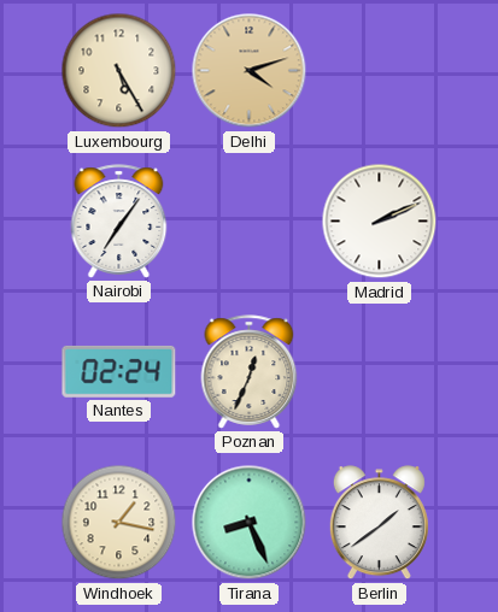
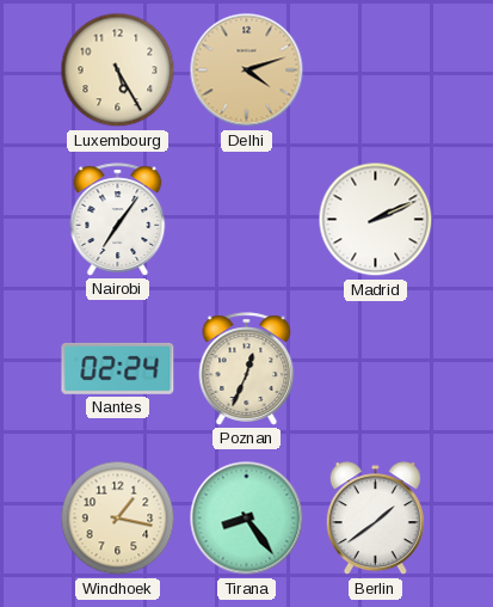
Tirana: 8:26 -> 8:24 (247, 519)
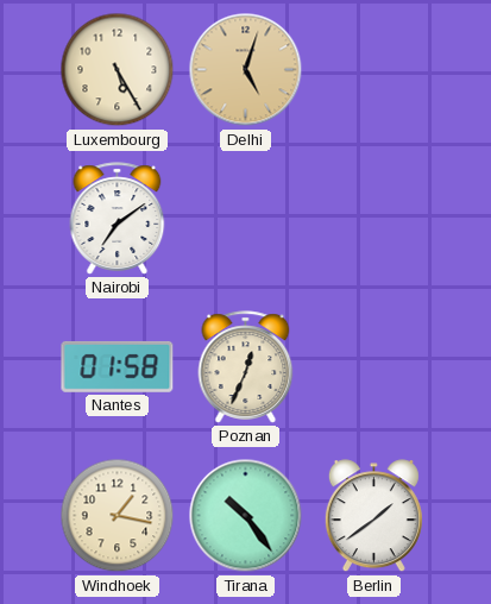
Delhi: 4:12 -> 5:03 (246, 70)
Nairobi: 7:06 -> 7:09 (118, 219)
Madrid: 2:11 -> none (376, 220)
Nantes: 02:24 -> 01:58 (118, 366)
Tirana: 8:24 -> 10:24 (246, 516)
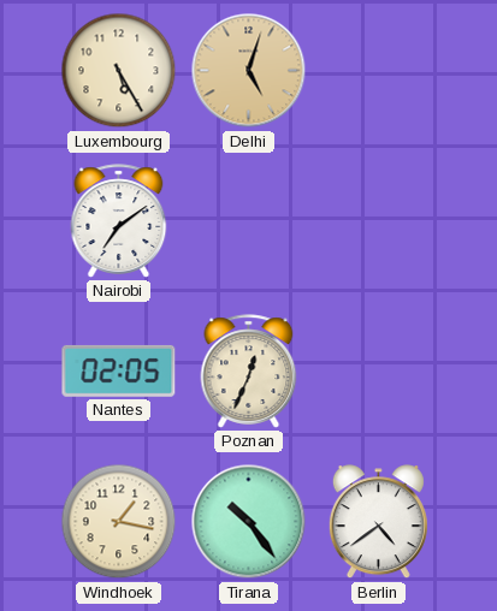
Nantes: 01:58 -> 02:05 (119, 370)
Berlin: 1:39 -> 4:39 (378, 522)
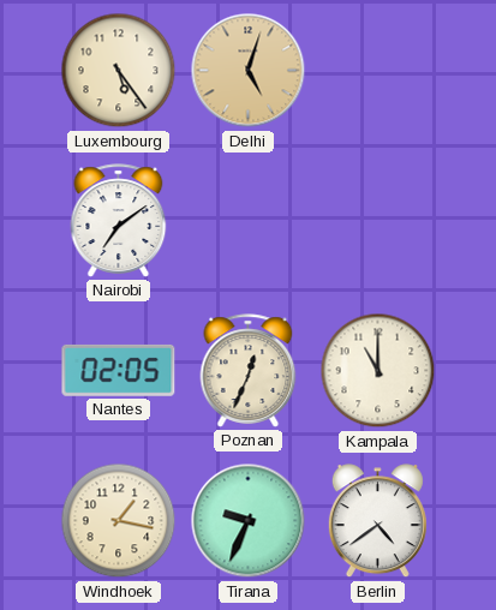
Luxembourg: 5:25 -> 5:24 (119, 71)
Kampala: none -> 11:00 (378, 371)
Tirana: 10:24 -> 9:34 (249, 521)
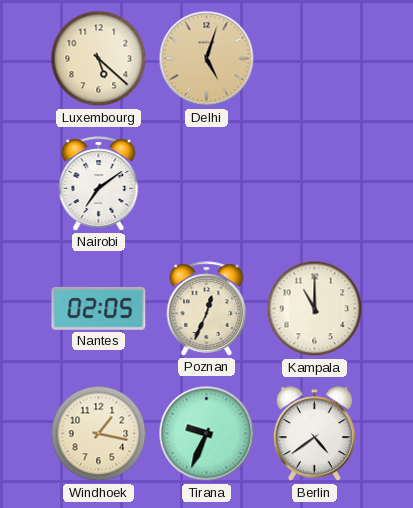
Luxembourg: 5:24 -> 5:22 (99, 59)
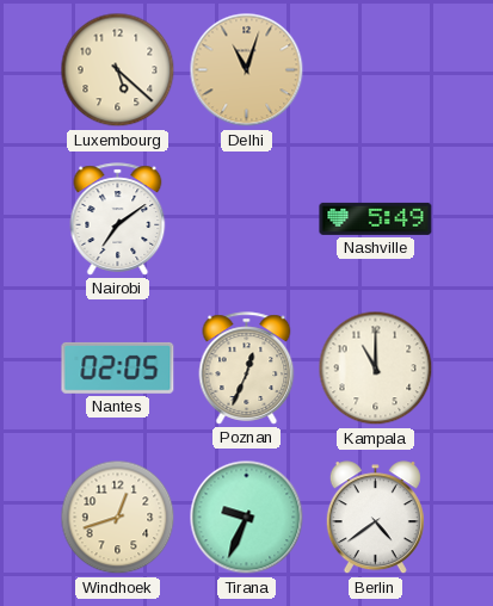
Delhi: 5:03 -> 11:03 (247, 70)
Nashville: none -> 5:49 (376, 218)
Windhoek: 1:17 -> 12:42 (118, 518)
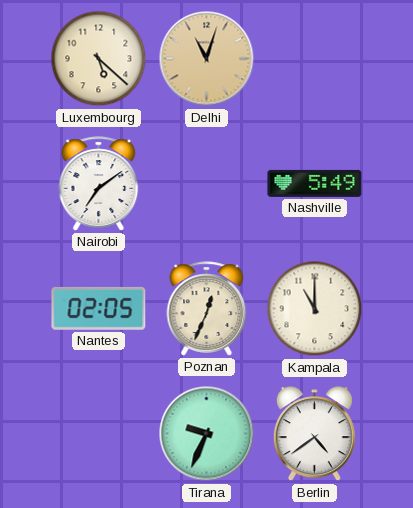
Windhoek: 12:42 -> none (118, 518)
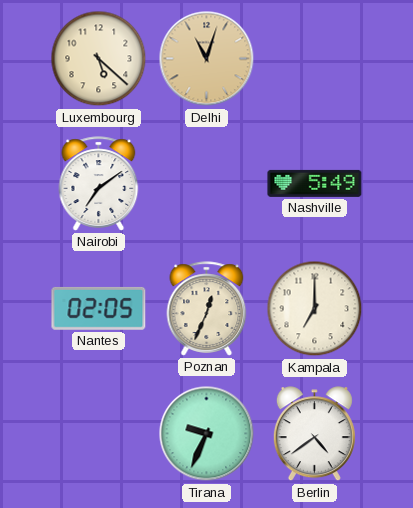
Kampala: 11:00 -> 7:00 (315, 309)
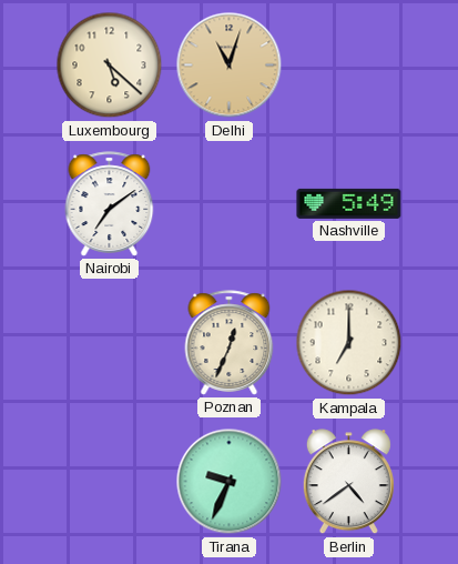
Nantes: 02:05 -> none (99, 308)
